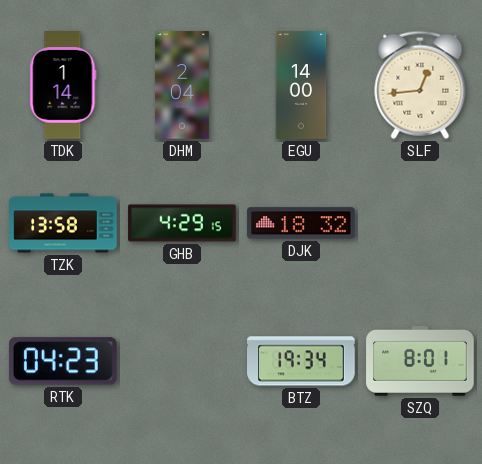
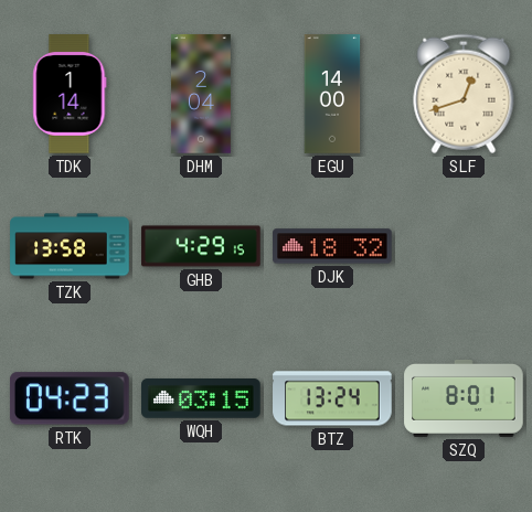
SLF: 12:44 -> 12:42 (464, 94)
WQH: none -> 03:15 (201, 399)
BTZ: 19:34 -> 13:24 (332, 398)
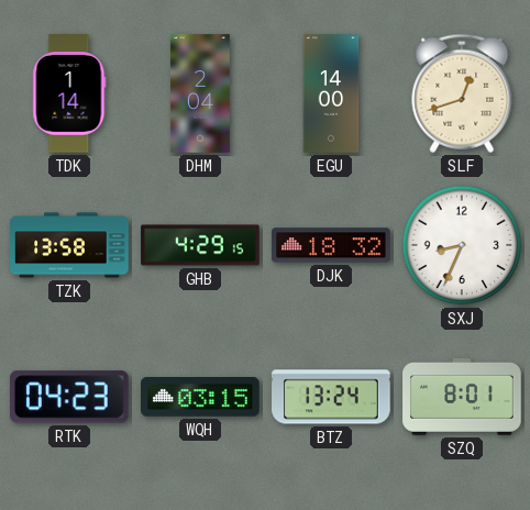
SXJ: none -> 8:34 (462, 245)
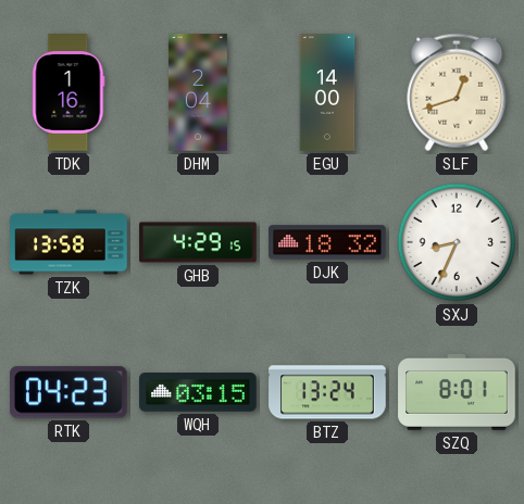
TDK: 1:14 -> 1:16 (68, 92)
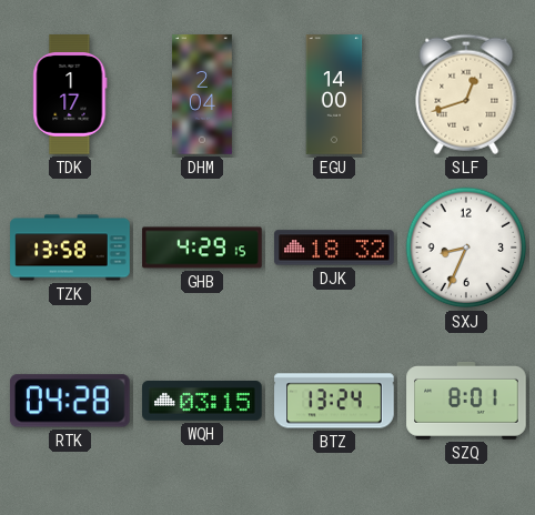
TDK: 1:16 -> 1:17 (70, 94)
RTK: 04:23 -> 04:28 (70, 401)
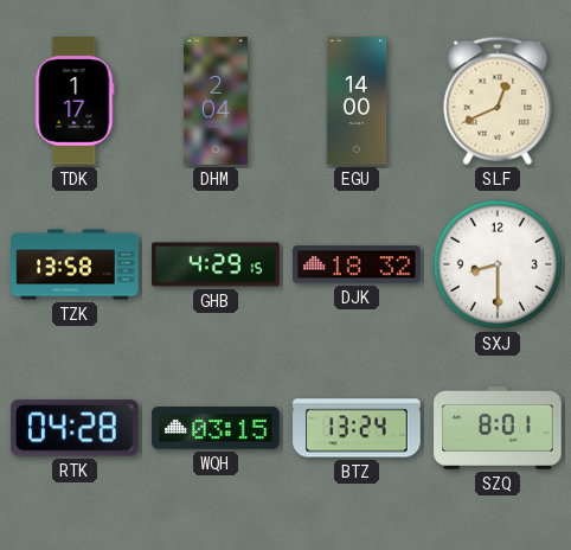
SLF: 12:42 -> 12:41 (498, 101)
SXJ: 8:34 -> 8:30 (498, 264)
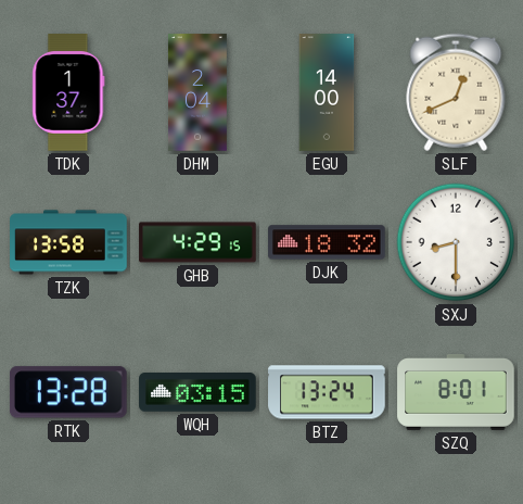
TDK: 1:17 -> 1:37 (68, 92)
RTK: 04:28 -> 13:28 (68, 392)
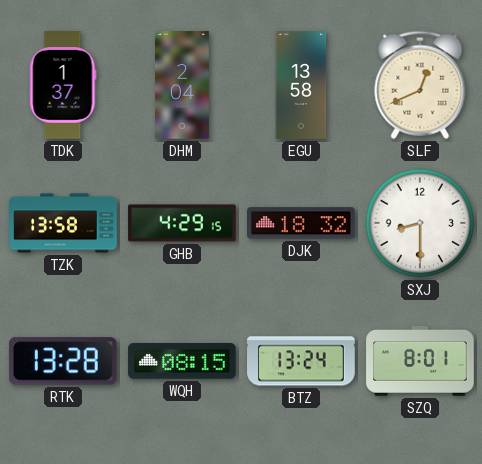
EGU: 14:00 -> 13:58 (301, 85)
WQH: 03:15 -> 08:15 (182, 362)
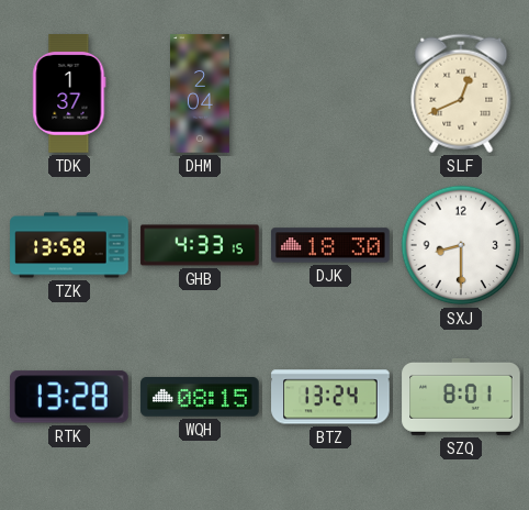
EGU: 13:58 -> none (301, 85)
GHB: 4:29 -> 4:33 (200, 245)
DJK: 18:32 -> 18:30 (330, 245)
